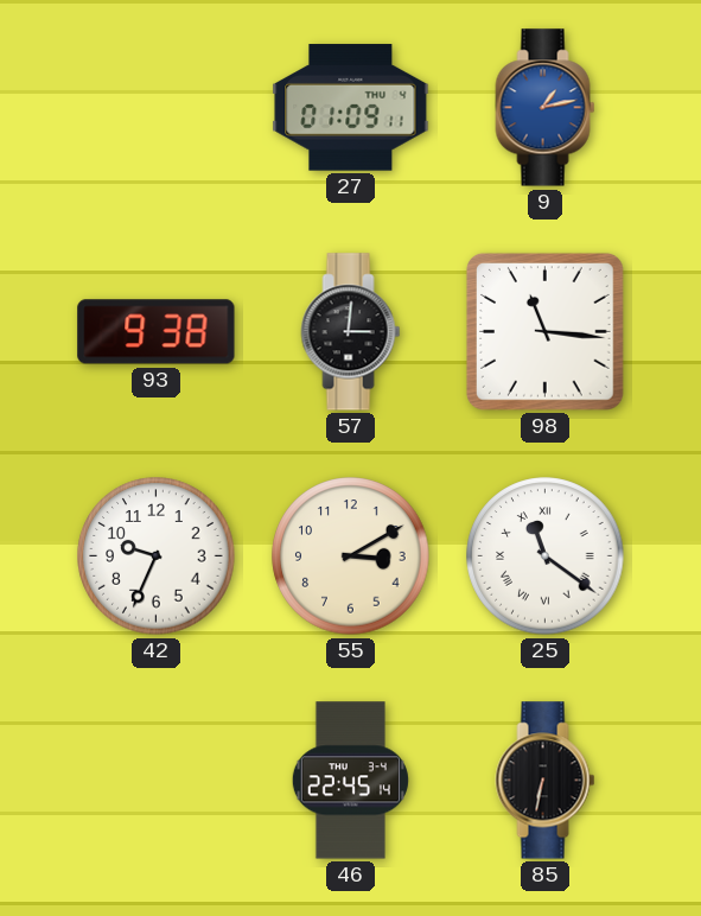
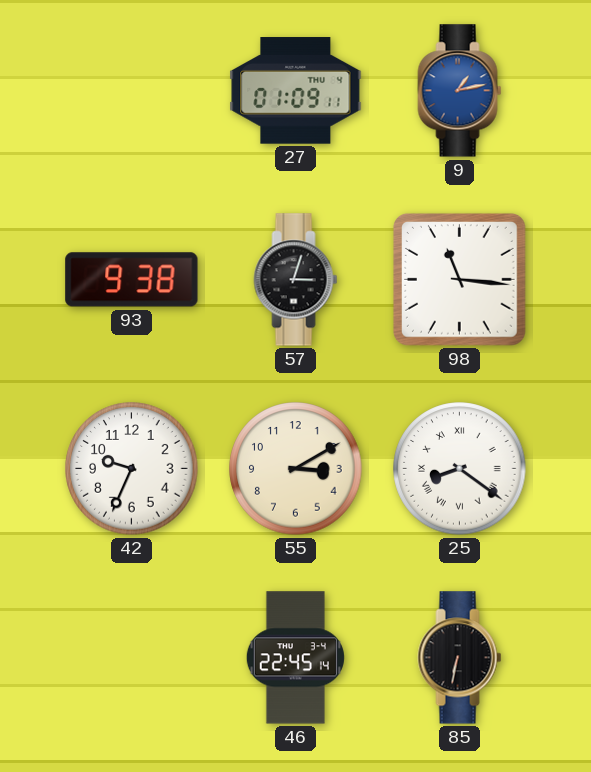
57: 3:01 -> 3:03 (296, 280)
25: 11:21 -> 8:21 (460, 469)
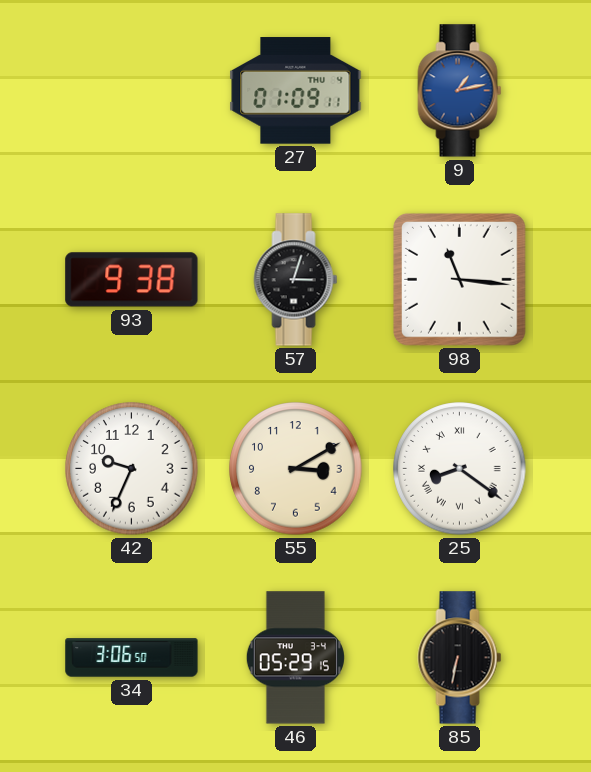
34: none -> 3:06 (132, 658)
46: 22:45 -> 05:29 (295, 658)
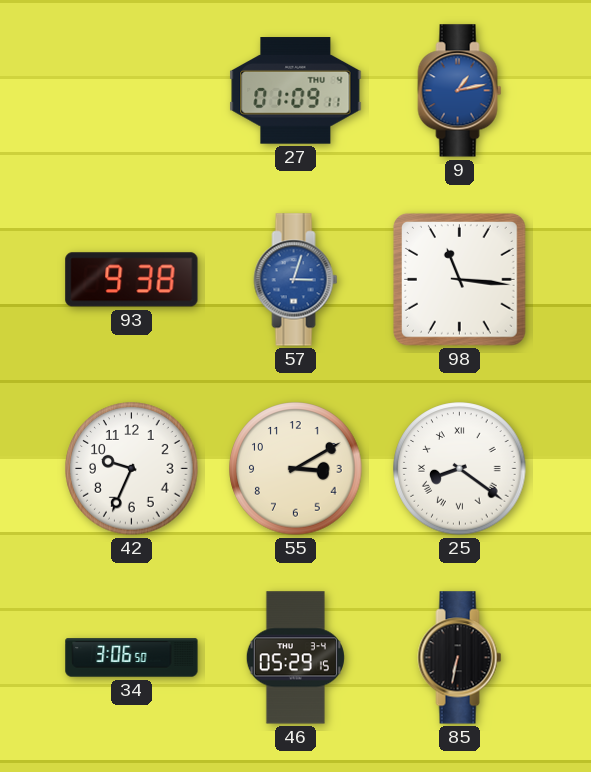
57 dial: black -> blue (296, 280)
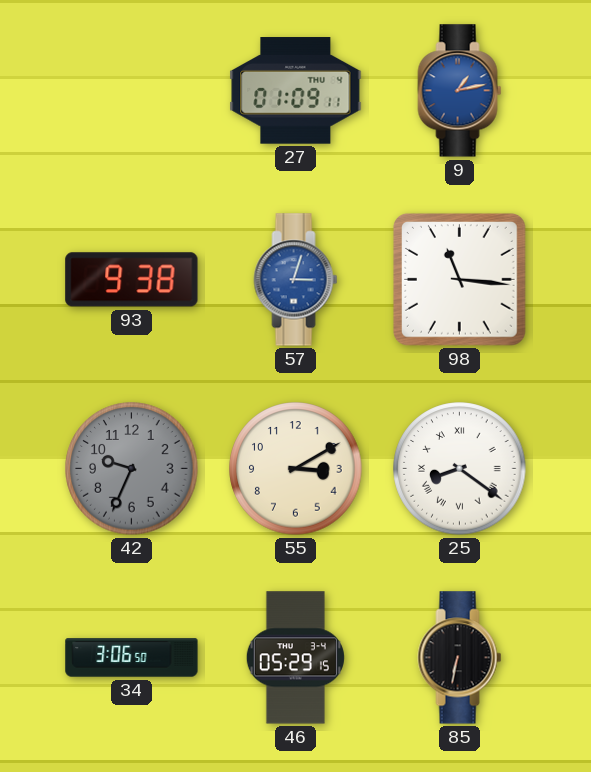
42 dial: white -> grey (132, 469)
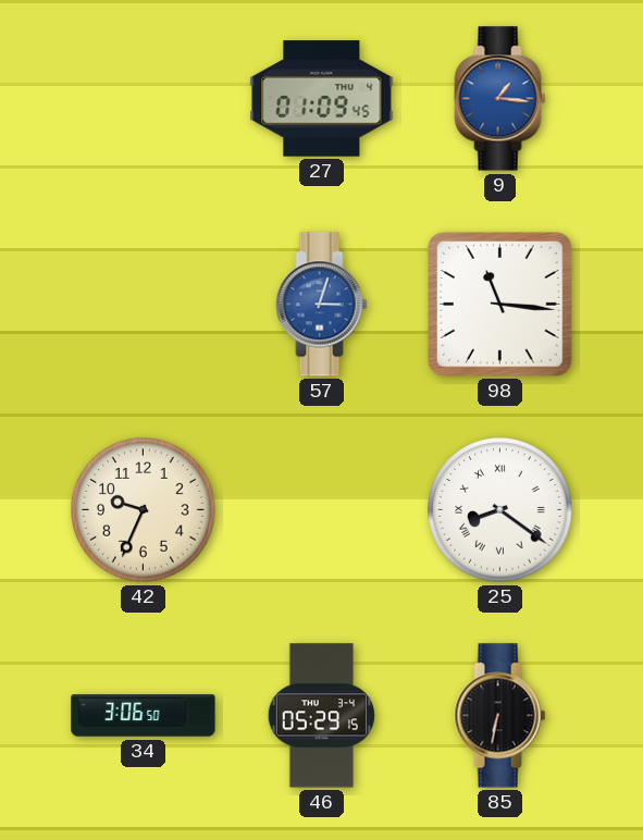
27: 01:09:11 -> 01:09:45 (322, 99)
9: 1:13 -> 1:16 (500, 99)
93: 9:38 -> none (132, 280)
42 dial: grey -> cream (144, 510)
55: 3:10 -> none (296, 469)
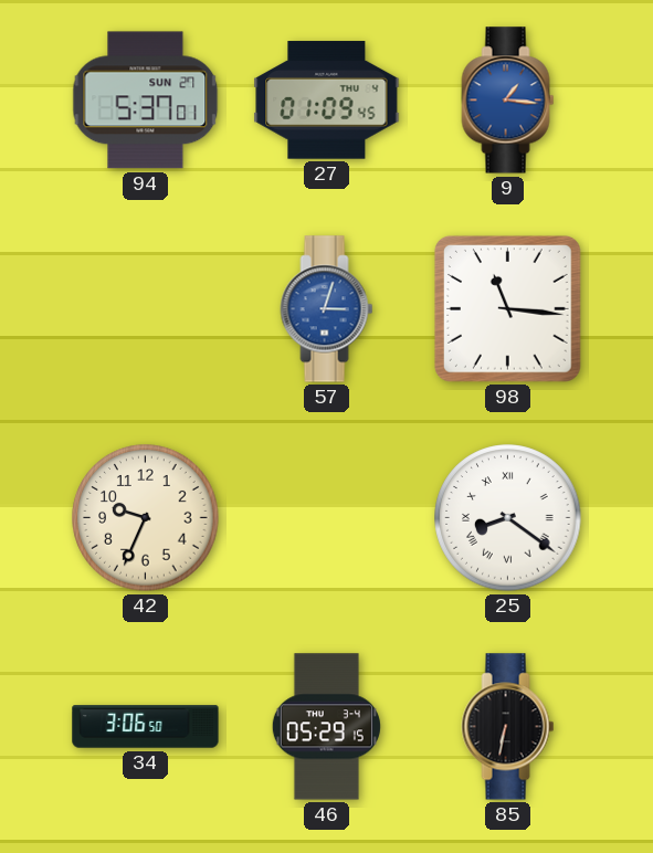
94: none -> 5:37 (146, 101)
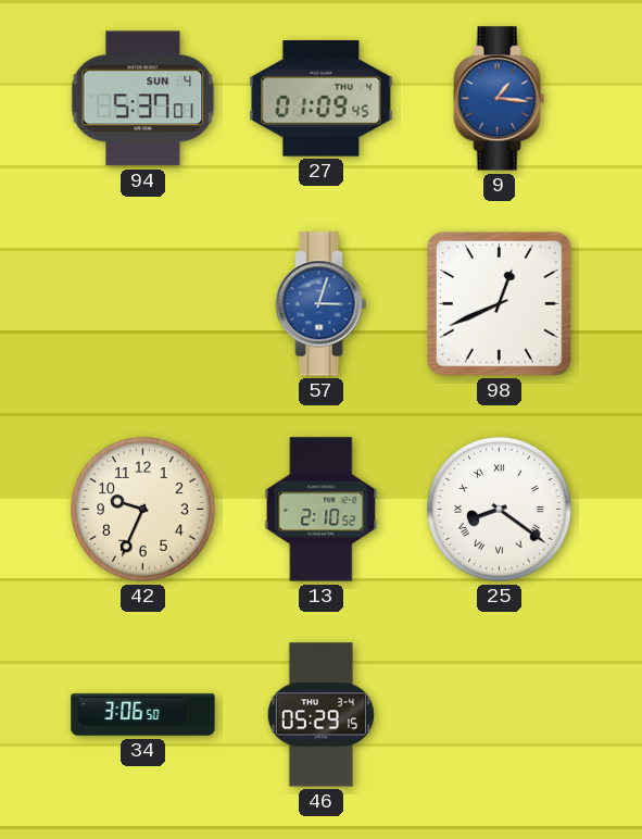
94 date: SUN 27 -> SUN 4 (143, 99)
98: 11:16 -> 12:41 (500, 304)
13: none -> 2:10 (322, 510)
85: 6:32 -> none (508, 727)
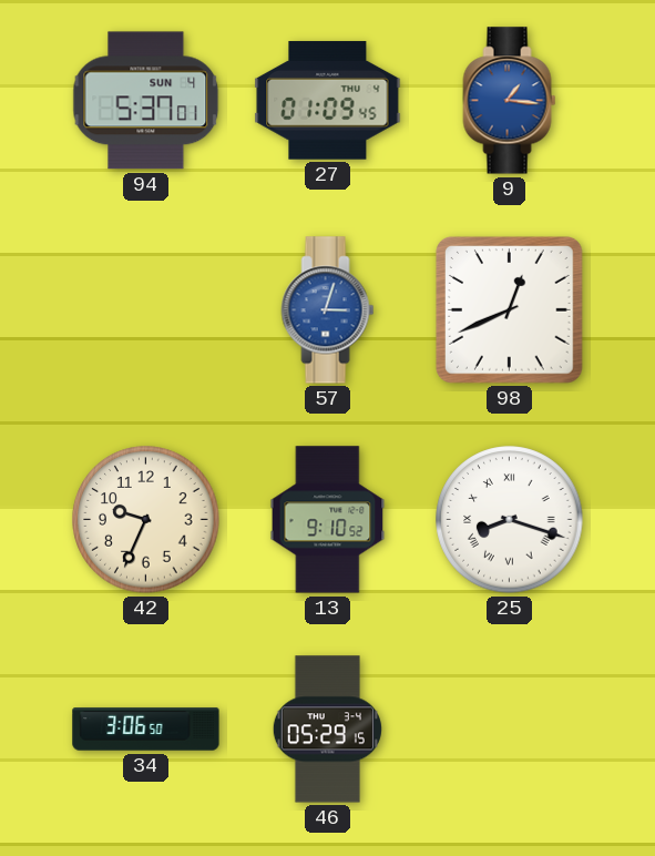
13: 2:10 -> 9:10 (328, 520)
25: 8:21 -> 8:18 (510, 520)
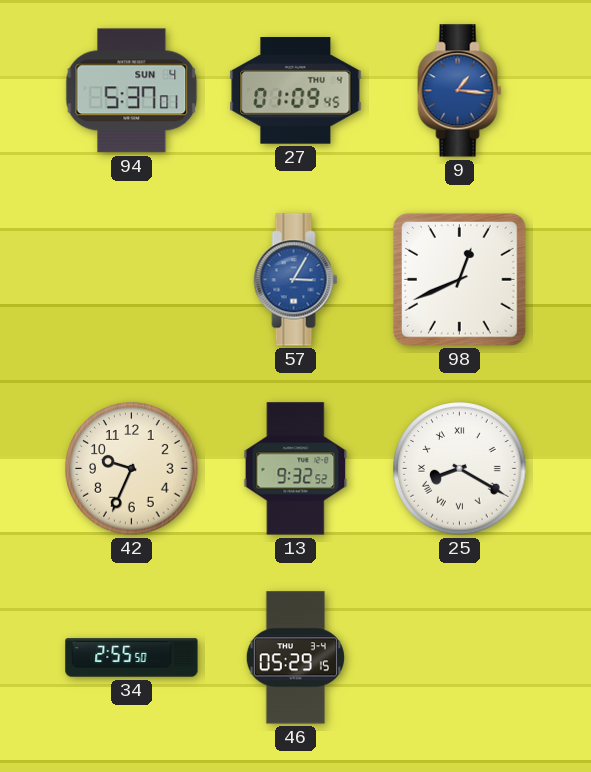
57: 3:03 -> 3:05 (296, 280)
13: 9:10 -> 9:32 (296, 469)
25: 8:18 -> 8:20 (460, 469)
34: 3:06 -> 2:55 (132, 658)
